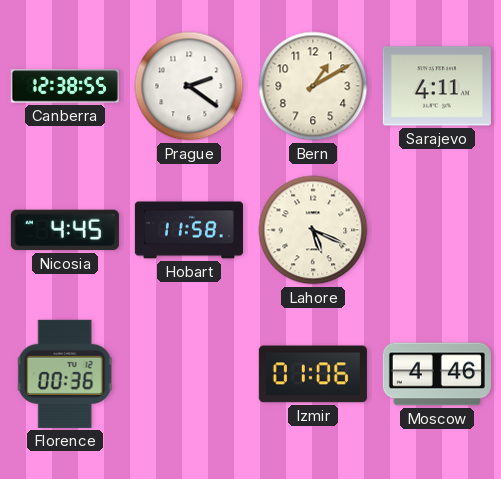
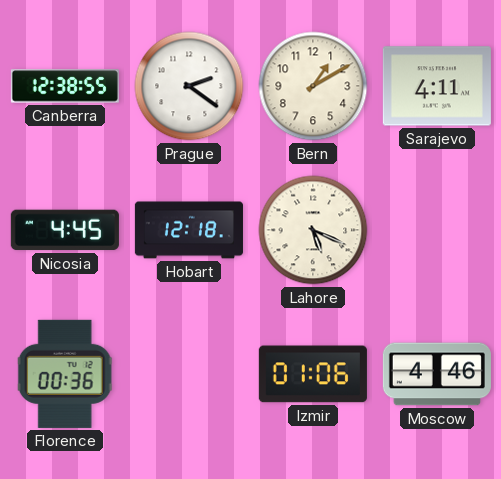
Hobart: 11:58 -> 12:18 (189, 230)
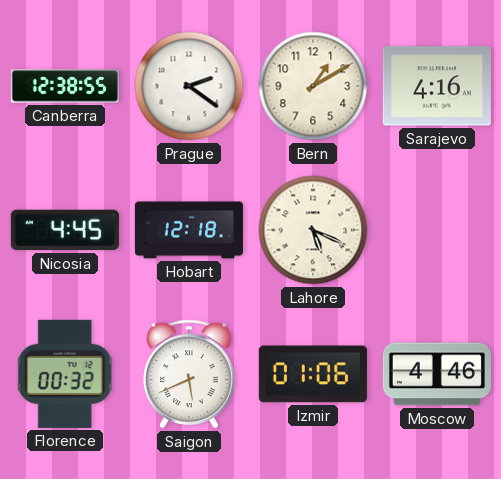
Sarajevo: 4:11 -> 4:16 (437, 86)
Florence: 00:36 -> 00:32 (65, 374)
Saigon: none -> 5:41 (189, 374)
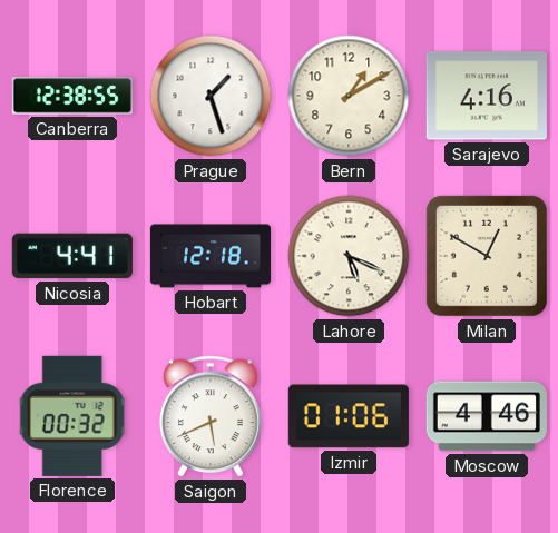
Prague: 2:21 -> 1:27 (211, 96)
Nicosia: 4:45 -> 4:41 (72, 256)
Milan: none -> 12:50 (487, 256)
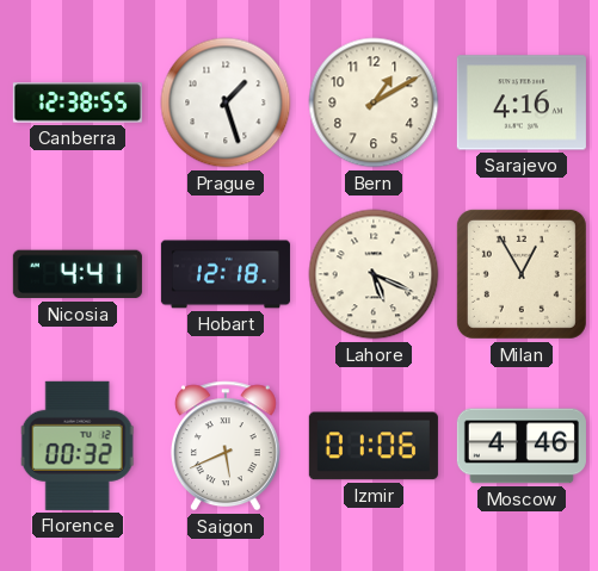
Milan: 12:50 -> 12:55 (522, 274)
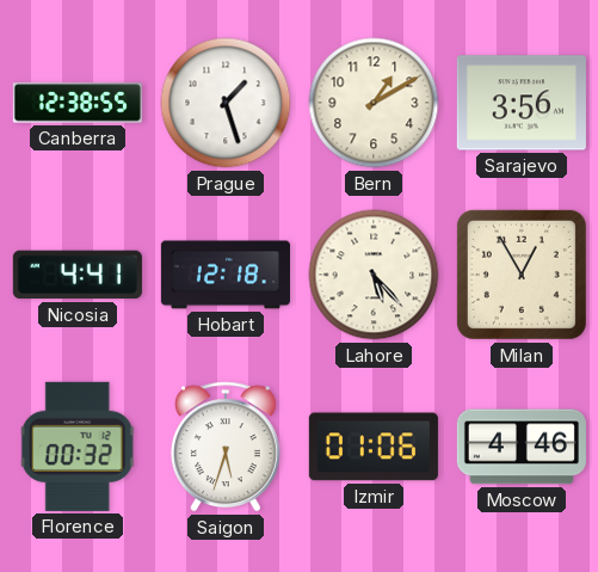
Sarajevo: 4:16 -> 3:56 (522, 103)
Lahore: 5:19 -> 5:23 (374, 275)
Saigon: 5:41 -> 5:33 (226, 447)
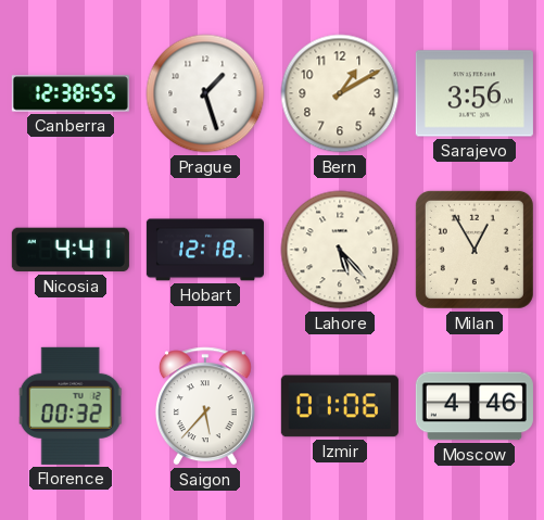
Saigon: 5:33 -> 5:37 (205, 406)
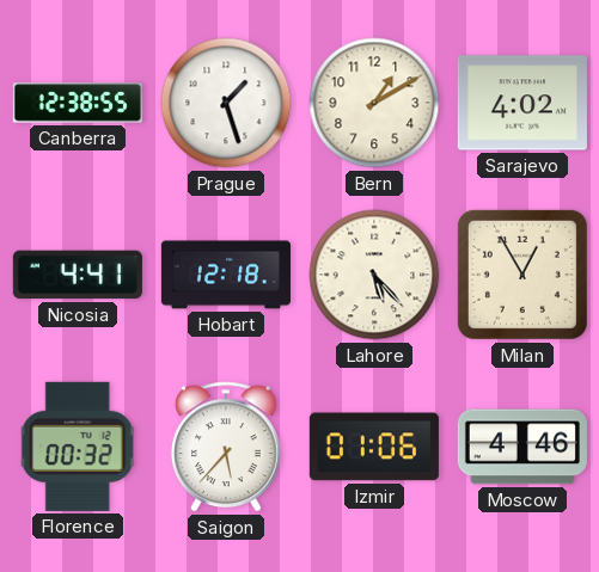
Sarajevo: 3:56 -> 4:02 (522, 103)
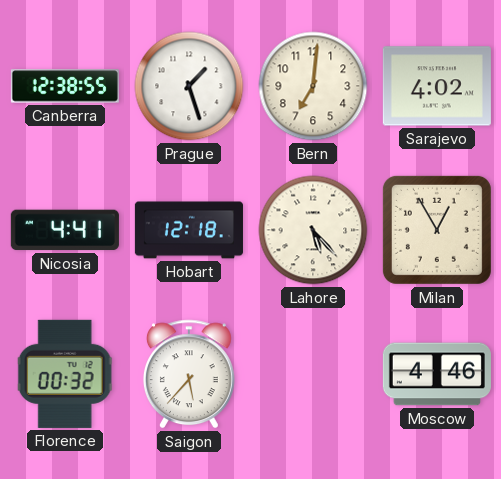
Bern: 1:10 -> 7:01 (313, 86)
Izmir: 01:06 -> none (374, 447)
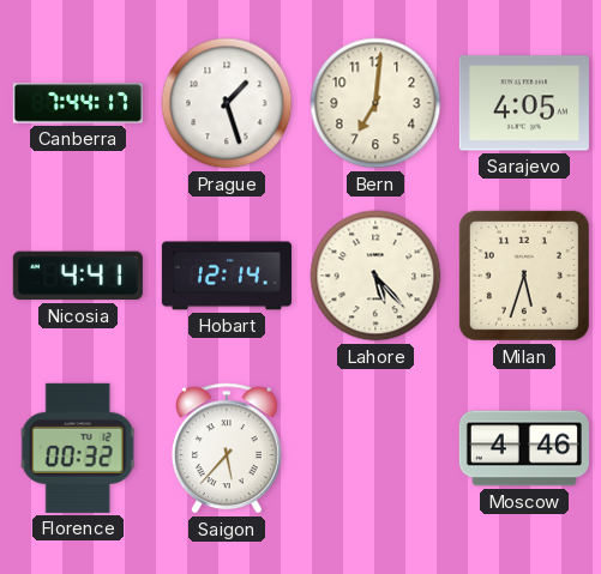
Canberra: 12:38 -> 7:44 (78, 103)
Sarajevo: 4:02 -> 4:05 (524, 103)
Hobart: 12:18 -> 12:14 (227, 276)
Milan: 12:55 -> 5:33 (524, 276)
